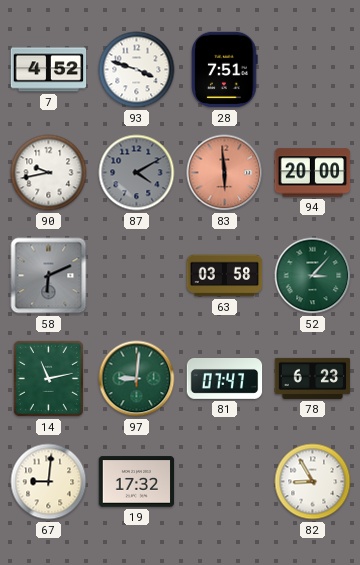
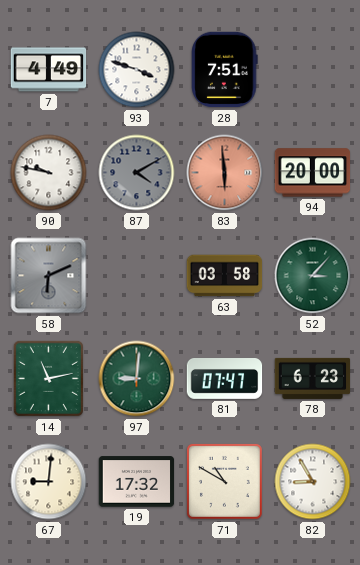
7: 4:52 -> 4:49 (49, 70)
90: 9:43 -> 9:47 (49, 173)
71: none -> 10:50 (224, 481)
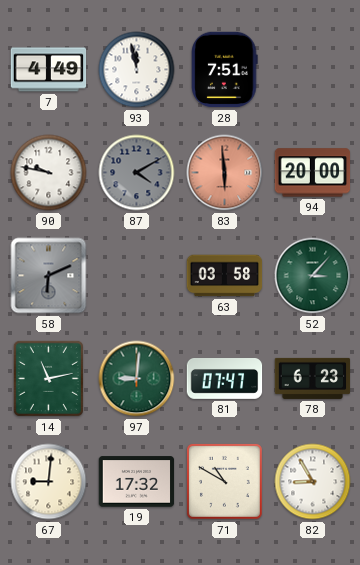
93: 3:48 -> 11:58 (137, 70)
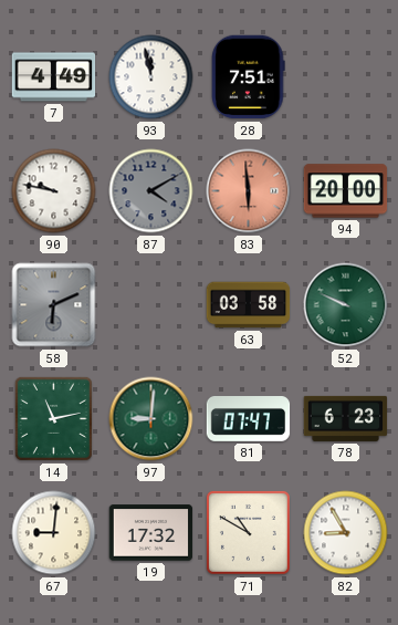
52: 3:07 -> 9:49 (346, 305)
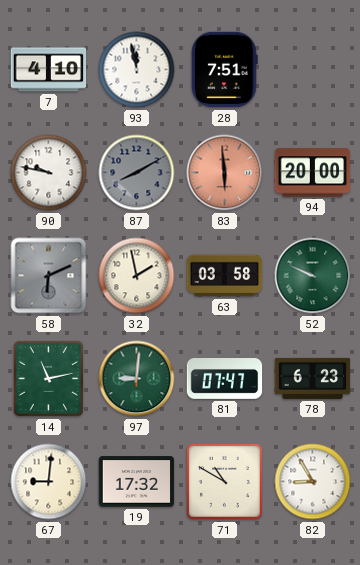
7: 4:49 -> 4:10 (49, 70)
87: 4:10 -> 8:10 (137, 173)
32: none -> 1:58 (137, 276)
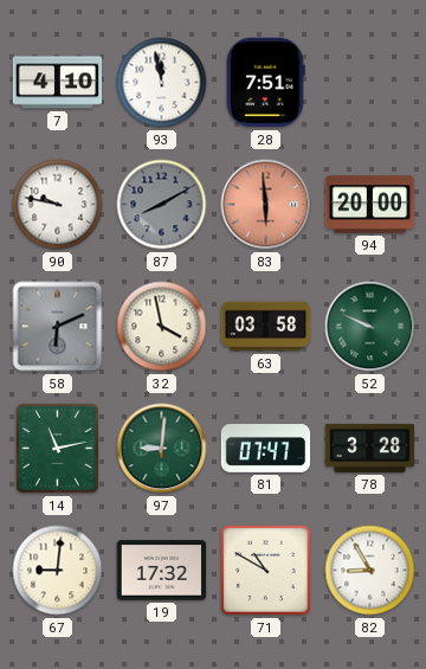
32: 1:58 -> 3:58 (162, 327)
78: 6:23 -> 3:28 (370, 448)
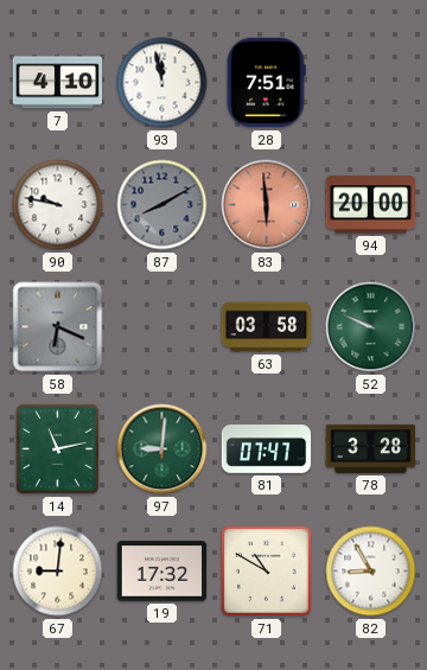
58: 6:11 -> 6:19 (58, 327)
32: 3:58 -> none (162, 327)
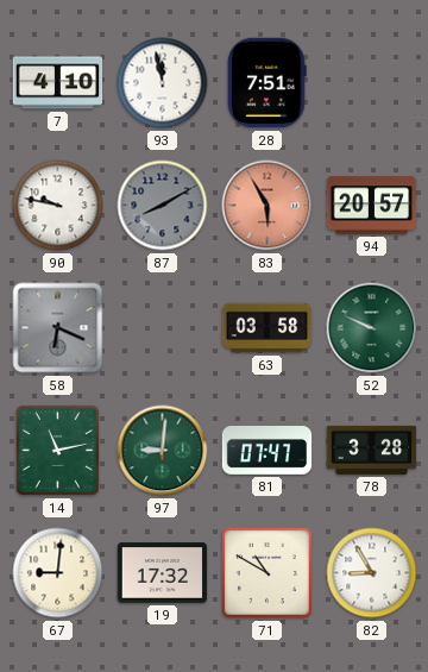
83: 5:59 -> 5:55 (267, 206)
94: 20:00 -> 20:57 (372, 206)
